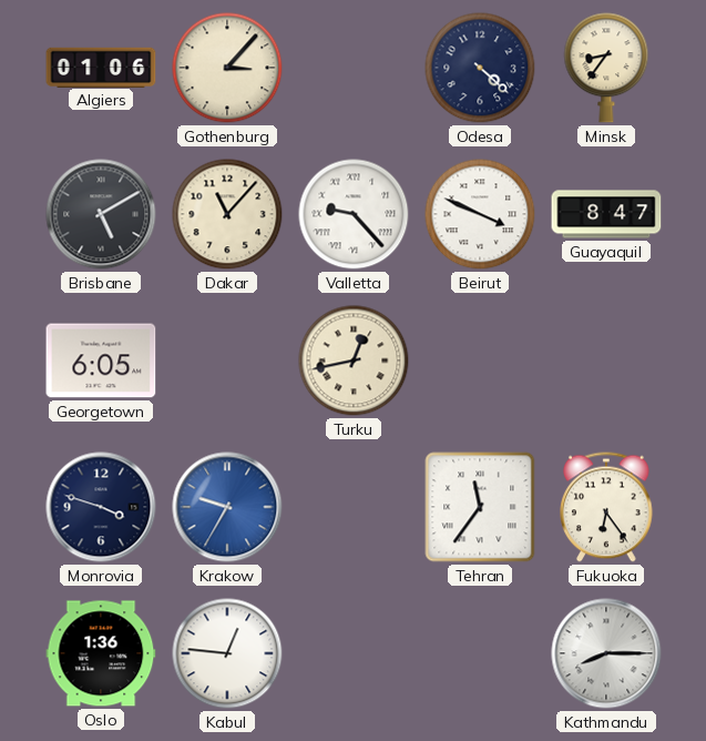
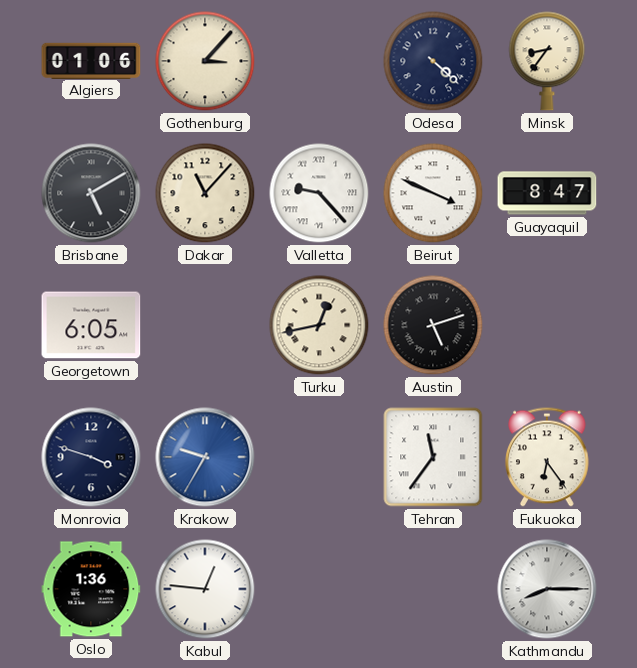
Austin: none -> 5:12 (433, 325)
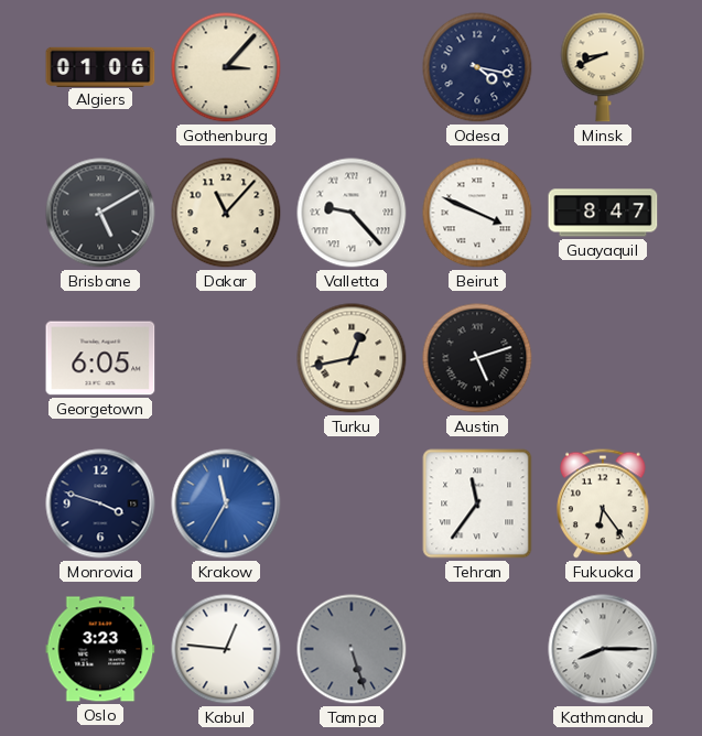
Odesa: 4:22 -> 4:17 (477, 67)
Minsk: 8:36 -> 8:41 (603, 67)
Krakow: 9:35 -> 11:35 (226, 504)
Oslo: 1:36 -> 3:23 (100, 649)
Tampa: none -> 5:27 (352, 649)
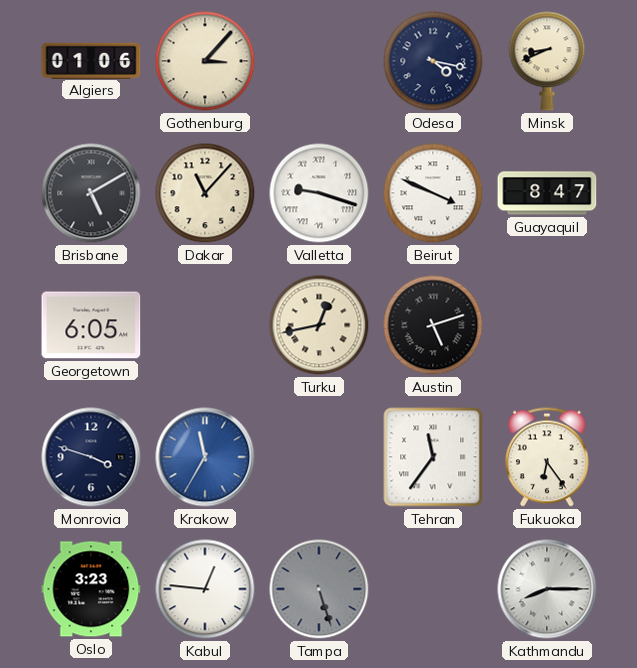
Valletta: 9:23 -> 9:18 (319, 193)
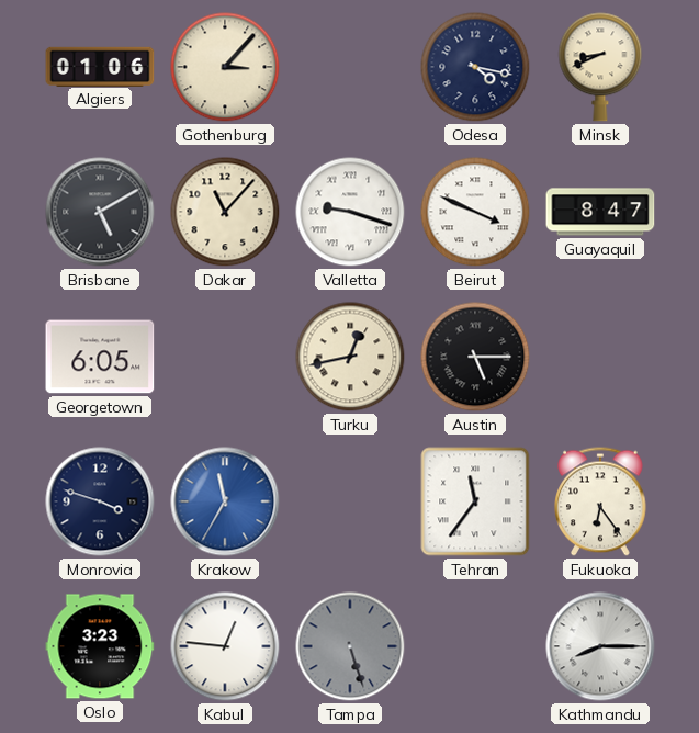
Austin: 5:12 -> 5:15 (475, 357)
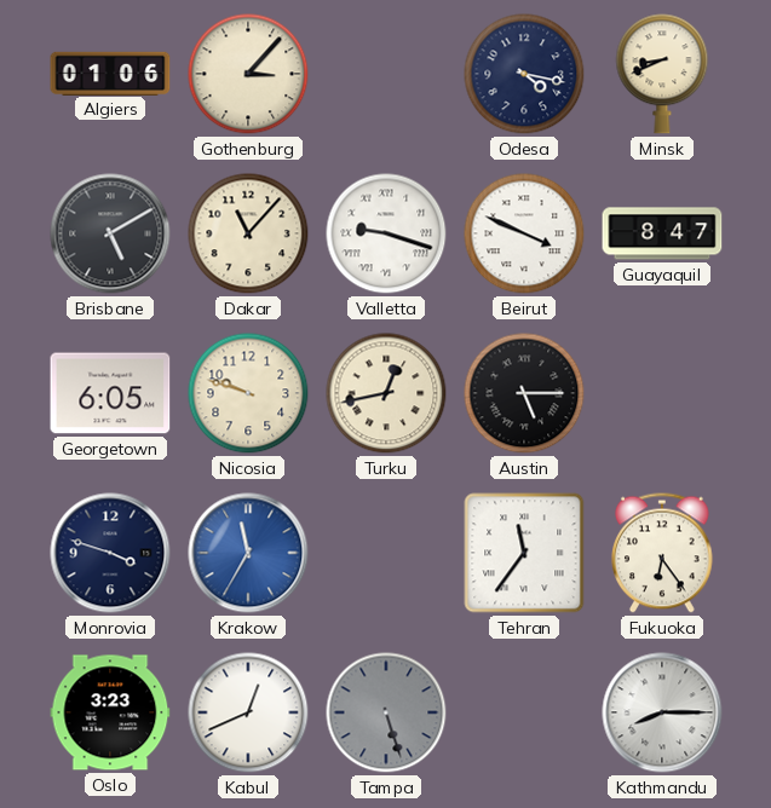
Nicosia: none -> 9:48 (248, 393)
Kabul: 12:46 -> 12:41 (248, 712)
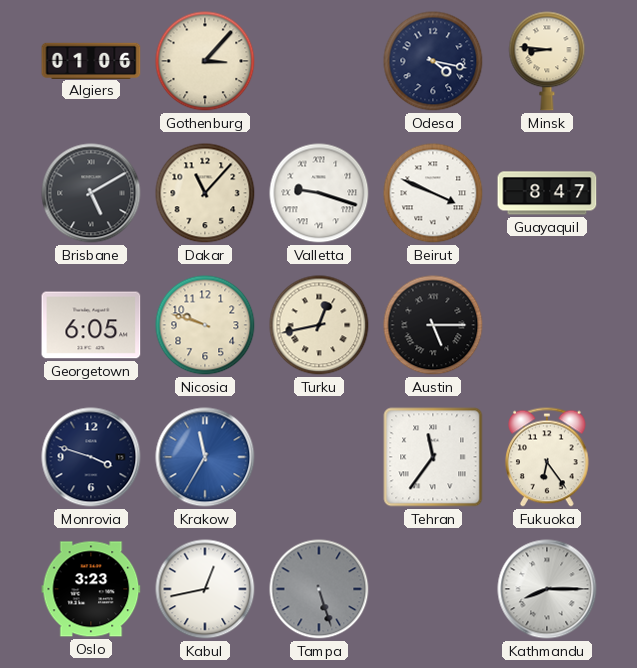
Minsk: 8:41 -> 8:46 (547, 61)
Kabul: 12:41 -> 12:43 (205, 589)
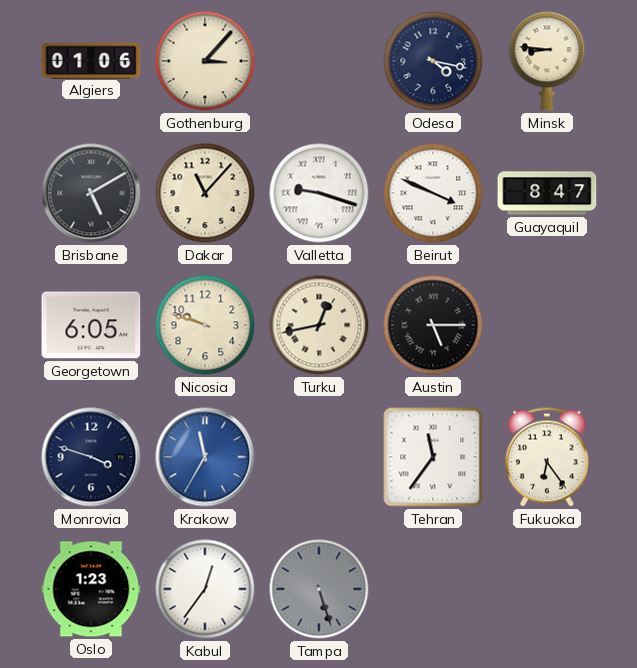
Oslo: 3:23 -> 1:23 (91, 589)
Kabul: 12:43 -> 12:36 (205, 589)
Kathmandu: 8:15 -> none (547, 589)
